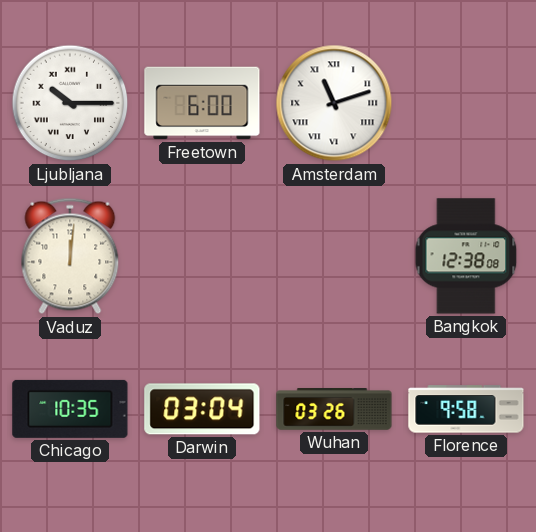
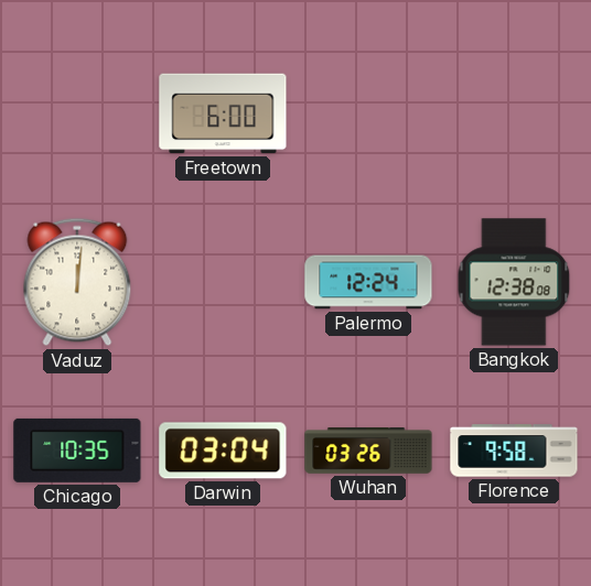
Ljubljana: 10:15 -> none (70, 103)
Amsterdam: 11:12 -> none (334, 103)
Palermo: none -> 12:24 (368, 282)
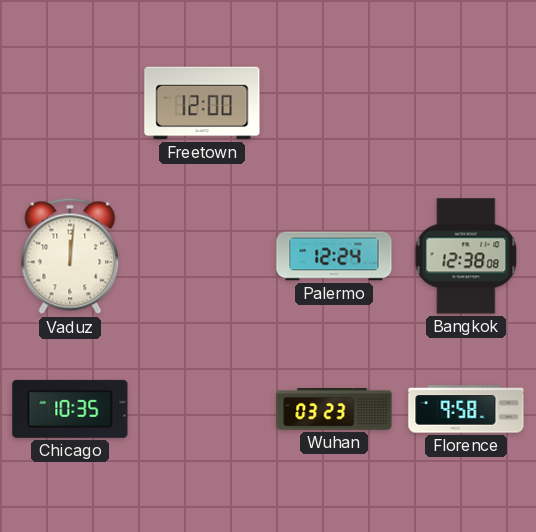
Freetown: 6:00 -> 12:00 (202, 103)
Darwin: 03:04 -> none (223, 451)
Wuhan: 03:26 -> 03:23 (334, 410)
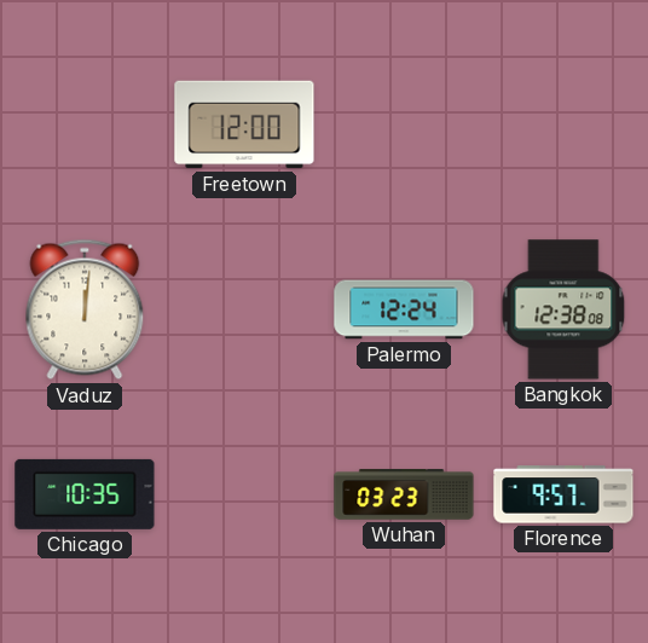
Florence: 9:58 -> 9:57 (563, 494)
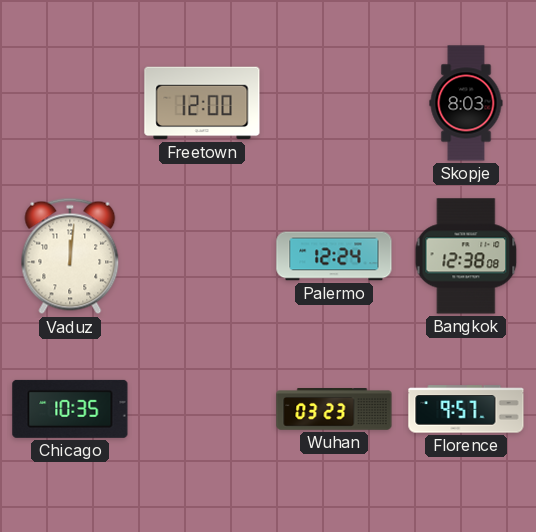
Skopje: none -> 8:03 (466, 103)
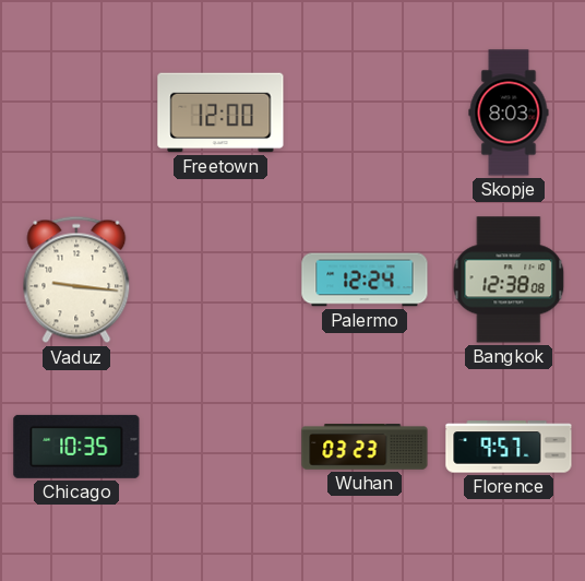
Vaduz: 12:01 -> 9:16 (76, 280)
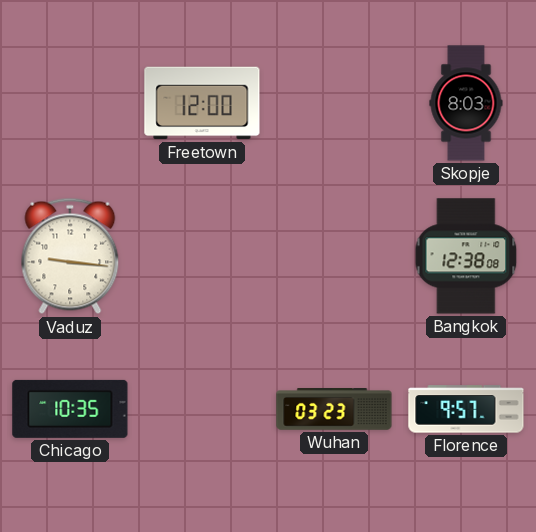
Palermo: 12:24 -> none (365, 280)
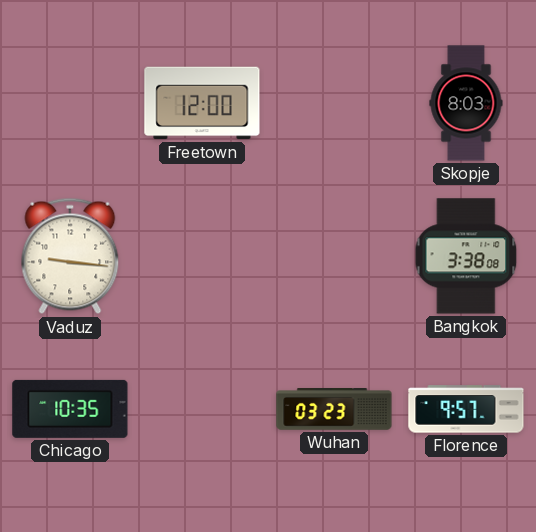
Bangkok: 12:38 -> 3:38 (466, 256)
